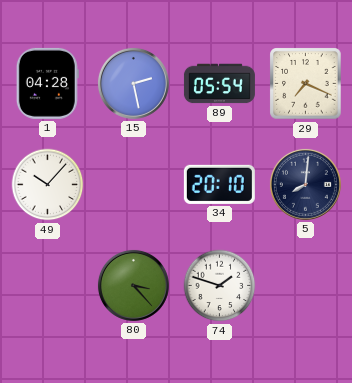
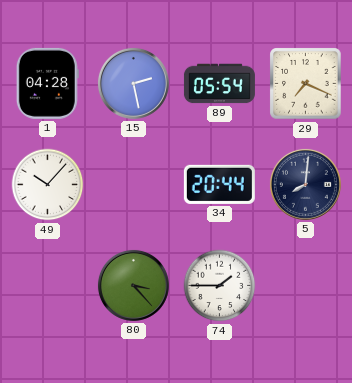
34: 20:10 -> 20:44 (219, 184)
74: 1:48 -> 1:45 (220, 286)
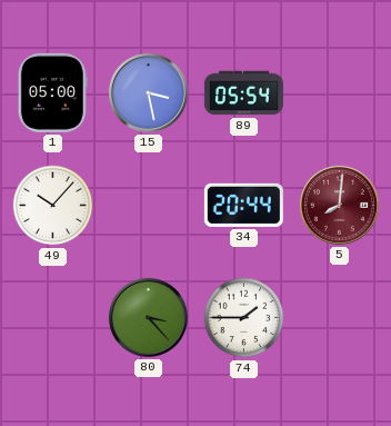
1: 04:28 -> 05:00 (52, 92)
15: 2:28 -> 3:28 (148, 92)
29: 7:19 -> none (306, 84)
5 dial: navy -> burgundy (339, 205)
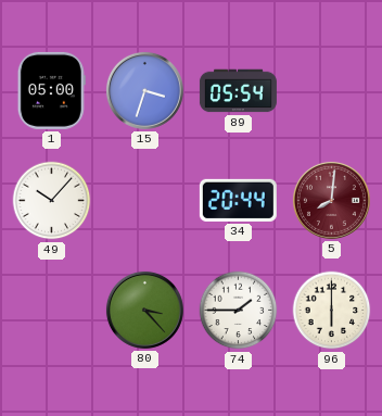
15: 3:28 -> 3:33 (144, 90)
96: none -> 6:00 (332, 311)
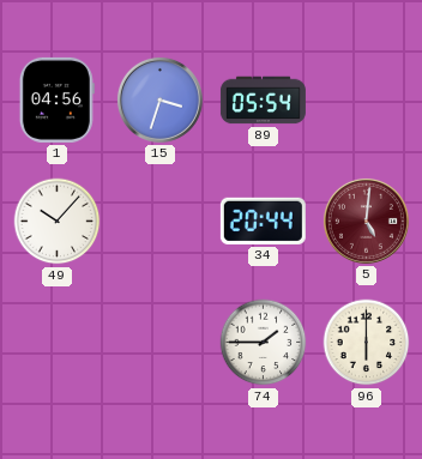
1: 05:00 -> 04:56 (56, 99)
5: 8:01 -> 5:01 (366, 221)
80: 3:23 -> none (144, 310)
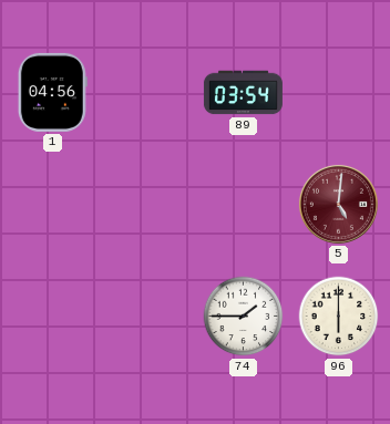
15: 3:33 -> none (159, 99)
89: 05:54 -> 03:54 (243, 93)
49: 10:07 -> none (58, 222)
34: 20:44 -> none (263, 221)
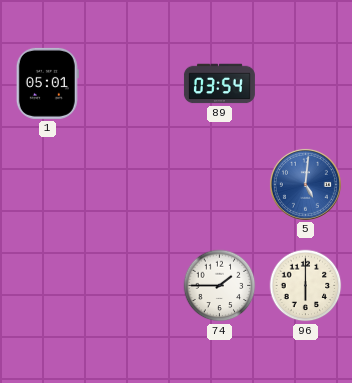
1: 04:56 -> 05:01 (47, 83)
5 dial: burgundy -> blue (305, 184)
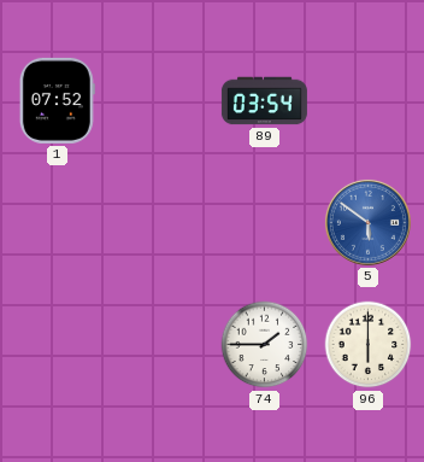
1: 05:01 -> 07:52 (57, 100)
5: 5:01 -> 5:51 (367, 222)
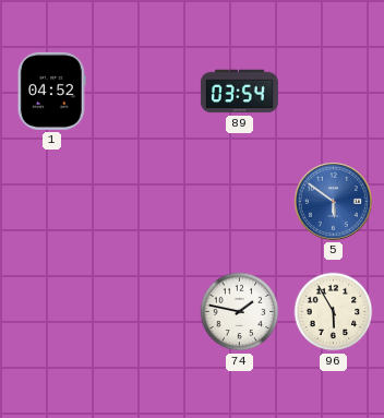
1: 07:52 -> 04:52 (51, 91)
74: 1:45 -> 1:47 (240, 312)
96: 6:00 -> 5:55 (334, 312)
